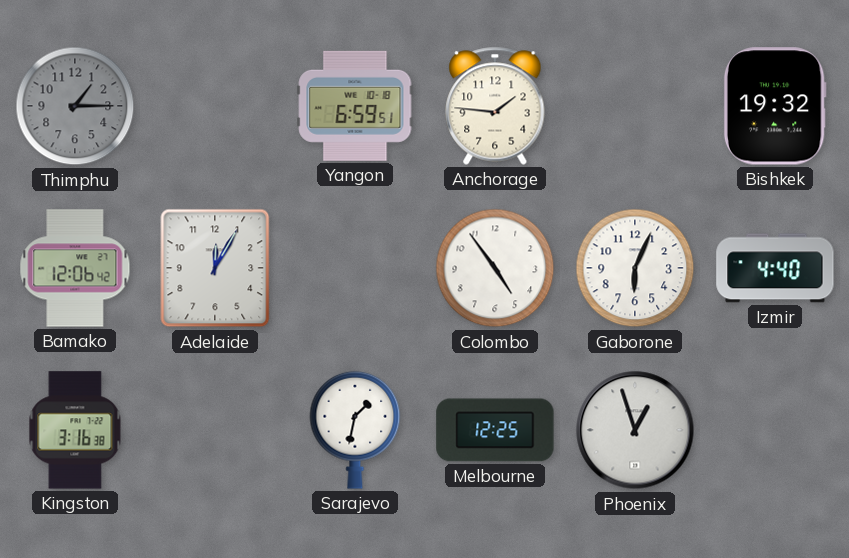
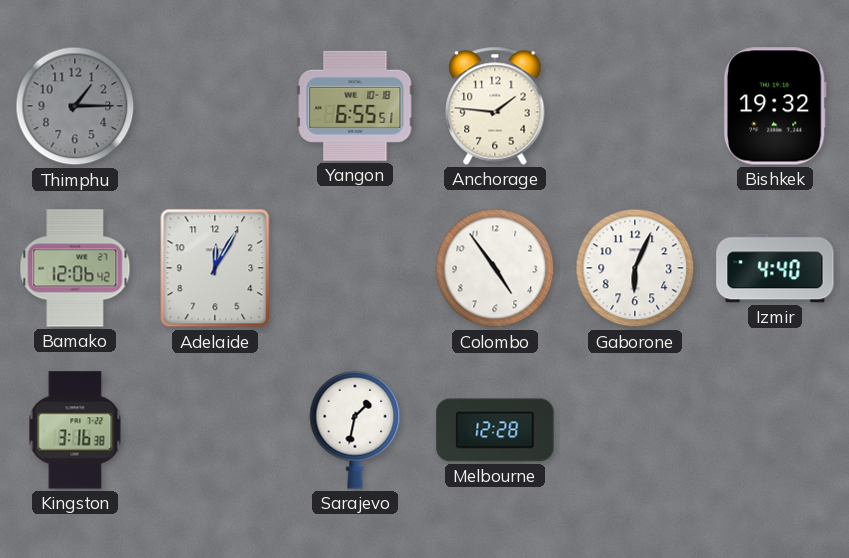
Yangon: 6:59 -> 6:55 (355, 106)
Melbourne: 12:25 -> 12:28 (495, 430)
Phoenix: 12:57 -> none (635, 430)
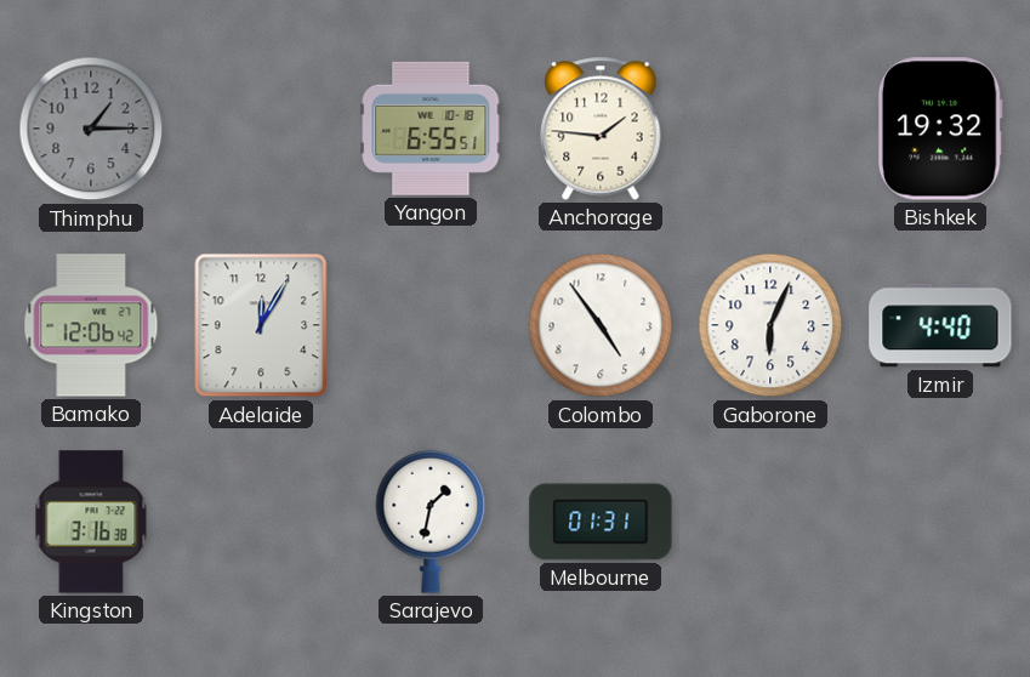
Melbourne: 12:28 -> 01:31 (601, 522)
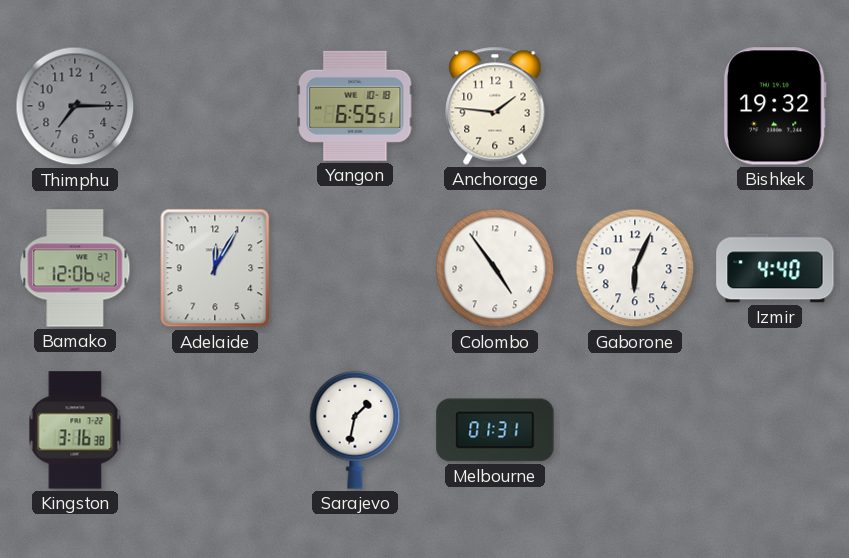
Thimphu: 1:15 -> 7:15 (75, 106)
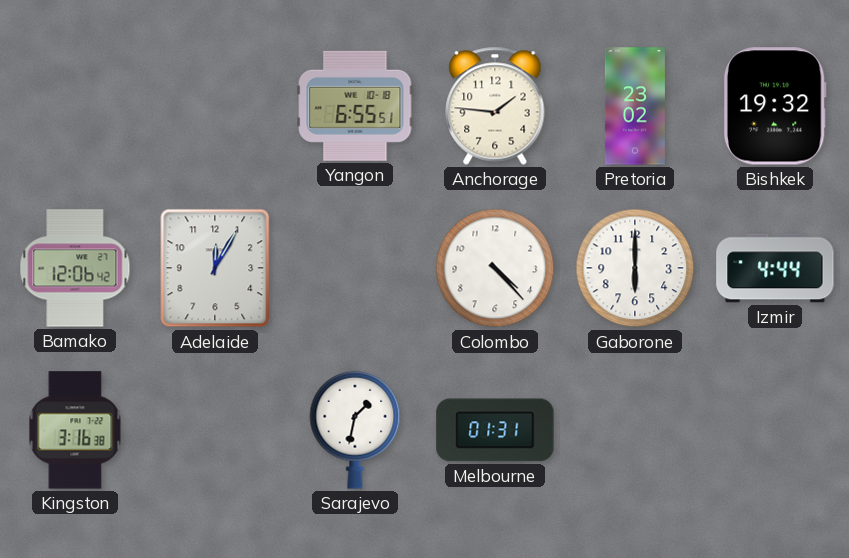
Thimphu: 7:15 -> none (75, 106)
Pretoria: none -> 23:02 (635, 106)
Colombo: 4:54 -> 4:23 (495, 268)
Gaborone: 6:04 -> 6:00 (635, 268)
Izmir: 4:40 -> 4:44 (775, 268)
